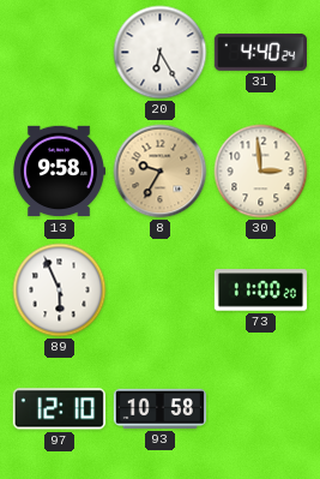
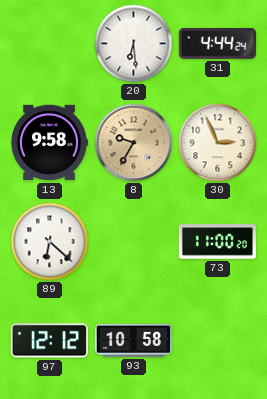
20: 6:25 -> 6:29 (134, 44)
31: 4:40 -> 4:44 (217, 43)
30: 2:59 -> 2:56 (218, 143)
89: 5:56 -> 6:22 (50, 242)
97: 12:10 -> 12:12 (49, 341)
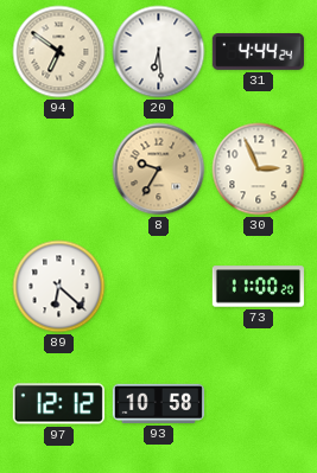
94: none -> 6:51 (59, 52)
13: 9:58 -> none (50, 143)
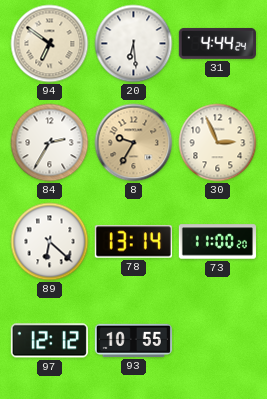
84: none -> 2:35 (50, 143)
78: none -> 13:14 (133, 242)
93: 10:58 -> 10:55 (133, 340)
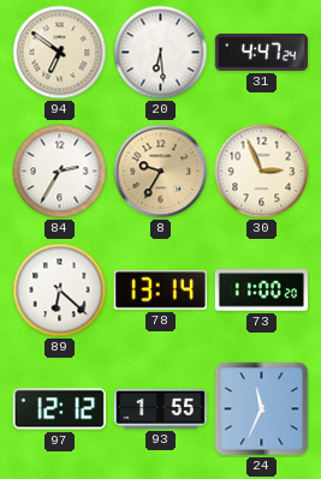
31: 4:44 -> 4:47 (261, 52)
93: 10:55 -> 1:55 (160, 408)
24: none -> 11:34 (262, 409)
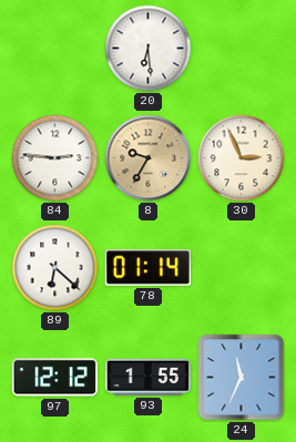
94: 6:51 -> none (60, 53)
31: 4:47 -> none (261, 52)
84: 2:35 -> 2:46 (55, 158)
78: 13:14 -> 01:14 (147, 268)
73: 11:00 -> none (261, 291)
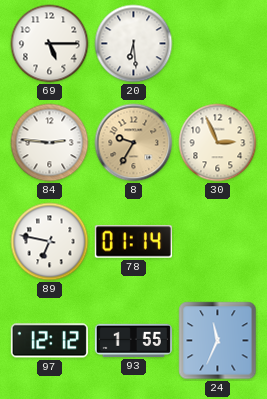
69: none -> 5:15 (50, 44)
89: 6:22 -> 6:47 (50, 242)
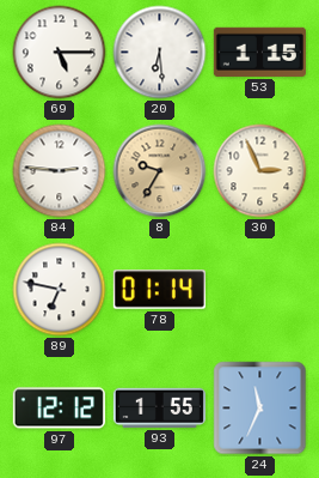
53: none -> 1:15 (259, 52)
